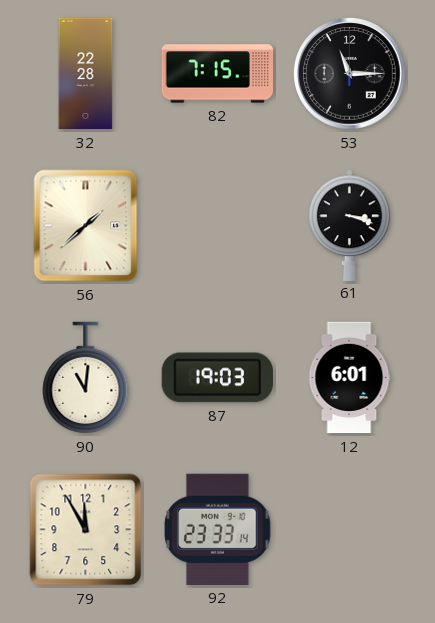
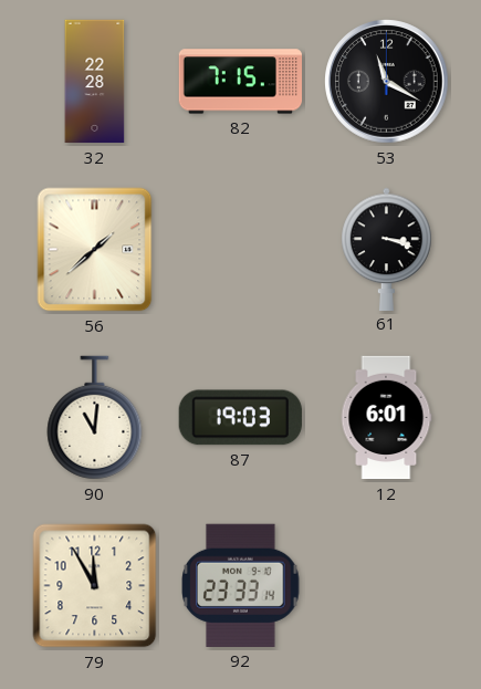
53: 11:15 -> 11:20 (387, 82)
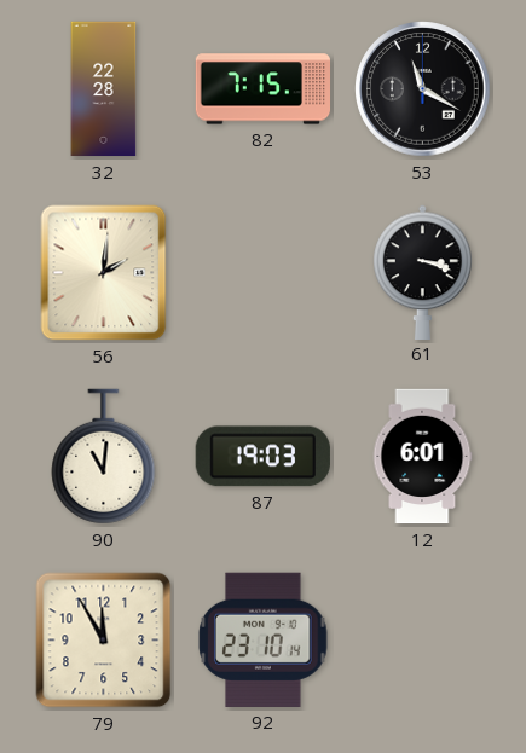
56: 1:38 -> 2:01 (104, 273)
92: 23:33 -> 23:10 (264, 639)
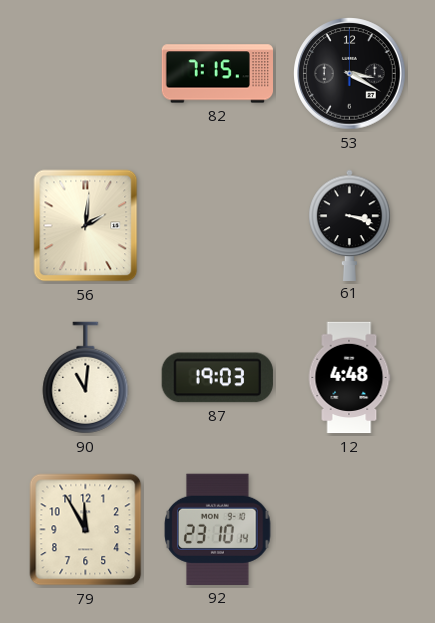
32: 22:28 -> none (104, 89)
53: 11:20 -> 3:20 (350, 74)
12: 6:01 -> 4:48 (349, 378)
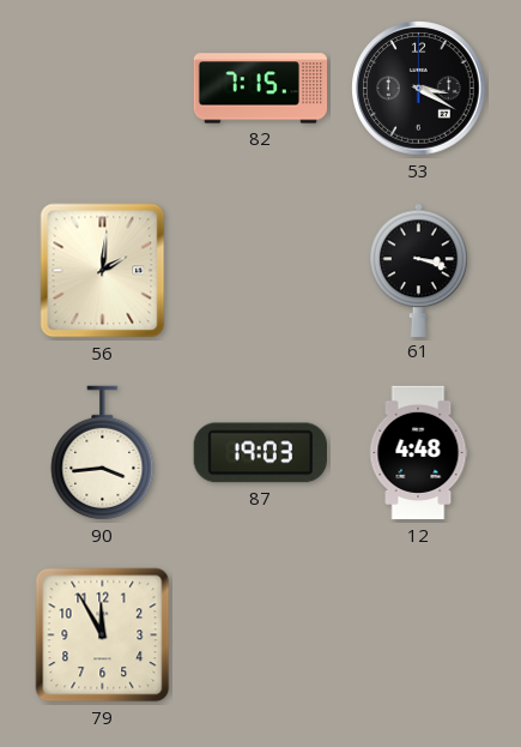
90: 11:01 -> 3:44 (103, 453)
92: 23:10 -> none (218, 529)
